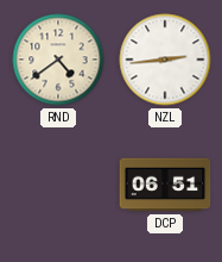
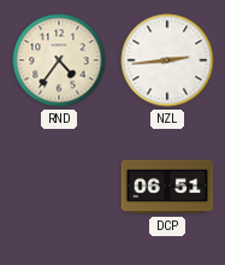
RND: 4:39 -> 4:36 (59, 60)
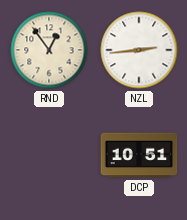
RND: 4:36 -> 12:54 (49, 50)
DCP: 06:51 -> 10:51 (139, 155)
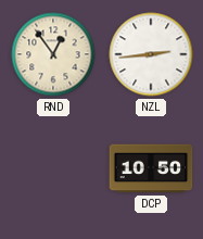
DCP: 10:51 -> 10:50 (151, 168)
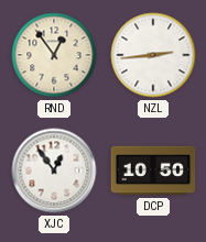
XJC: none -> 12:54 (54, 170)
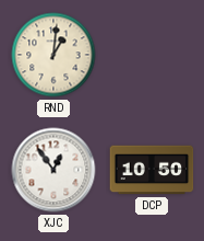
RND: 12:54 -> 1:01 (53, 55)
NZL: 2:44 -> none (153, 55)
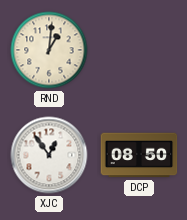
DCP: 10:50 -> 08:50 (139, 155)
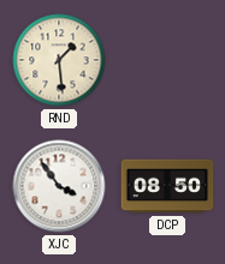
RND: 1:01 -> 1:29 (59, 60)
XJC: 12:54 -> 3:54 (59, 186)
